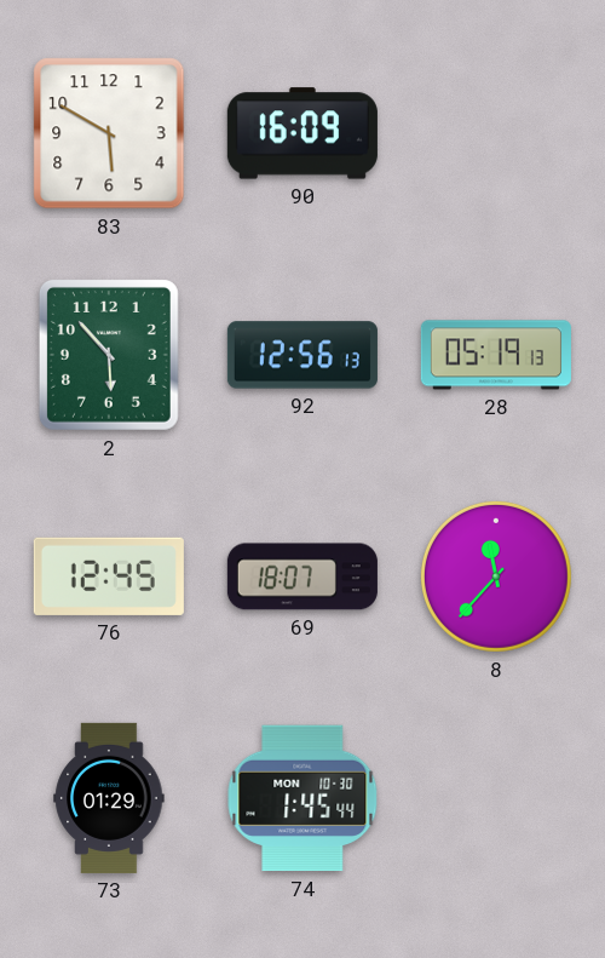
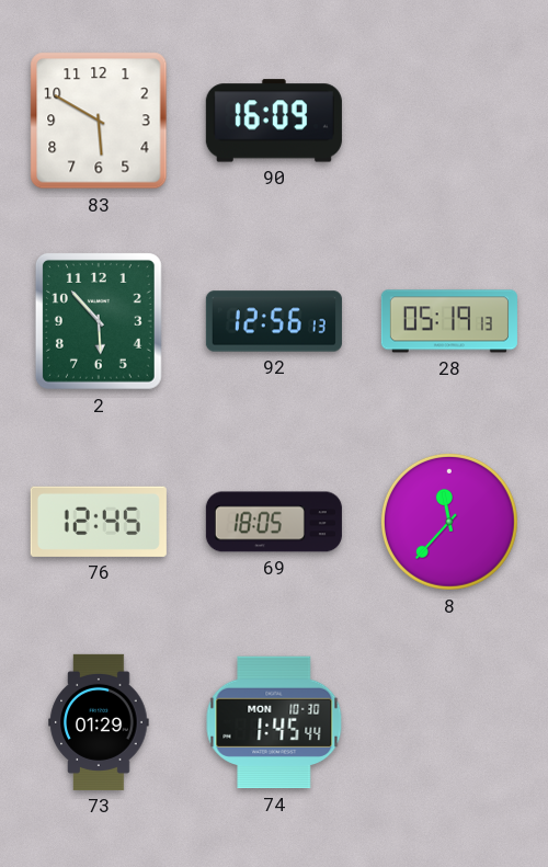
69: 18:07 -> 18:05 (274, 522)
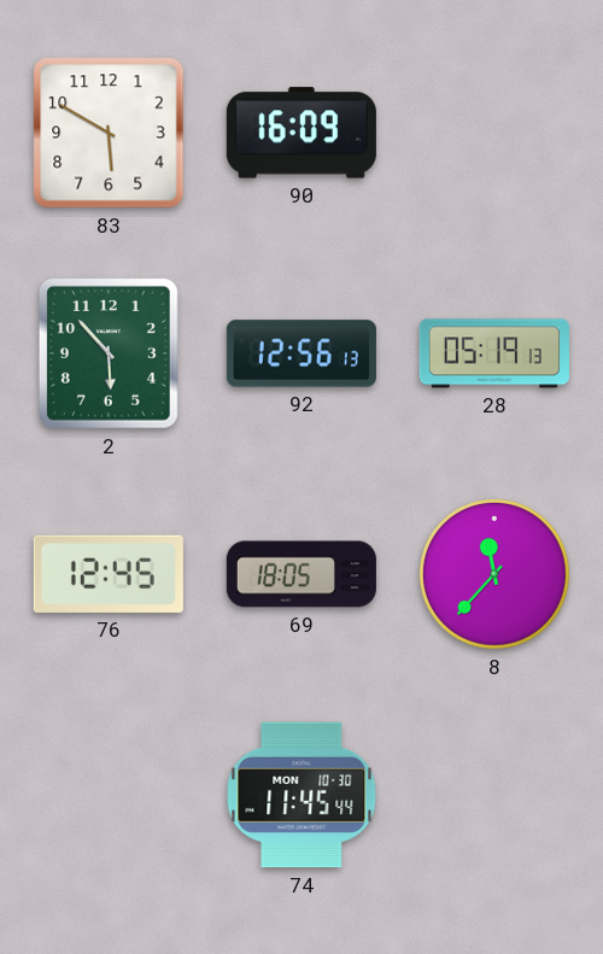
73: 01:29 -> none (99, 722)
74: 1:45 -> 11:45 (301, 795)
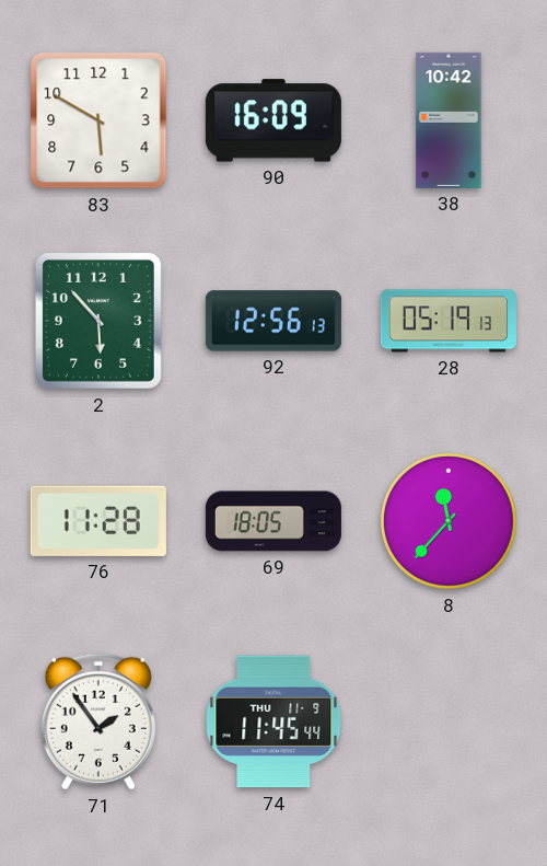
38: none -> 10:42 (449, 120)
76: 12:45 -> 11:28 (98, 521)
71: none -> 1:54 (98, 721)
74 date: MON 10-30 -> THU 11-9 (273, 721)
